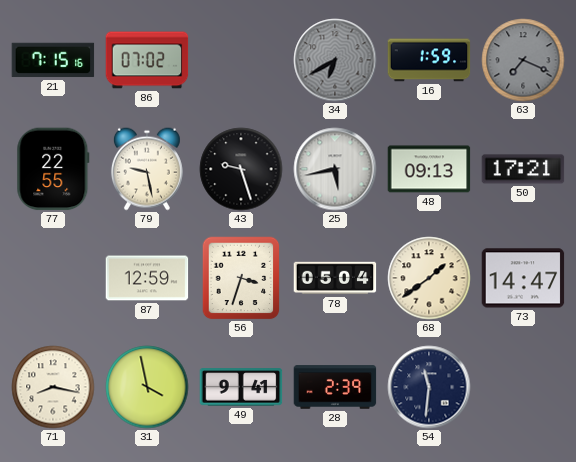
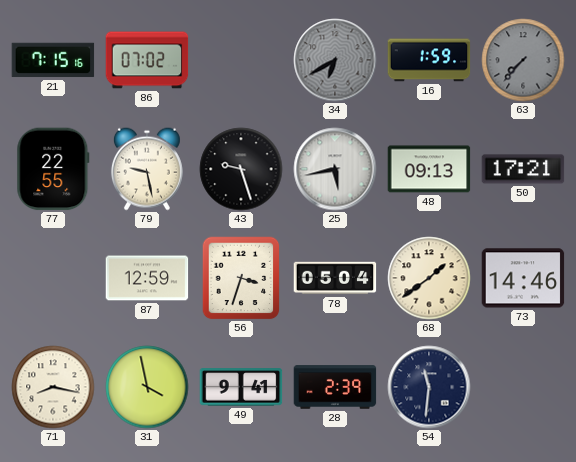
63: 7:19 -> 7:37 (523, 60)
73: 14:47 -> 14:46 (523, 278)
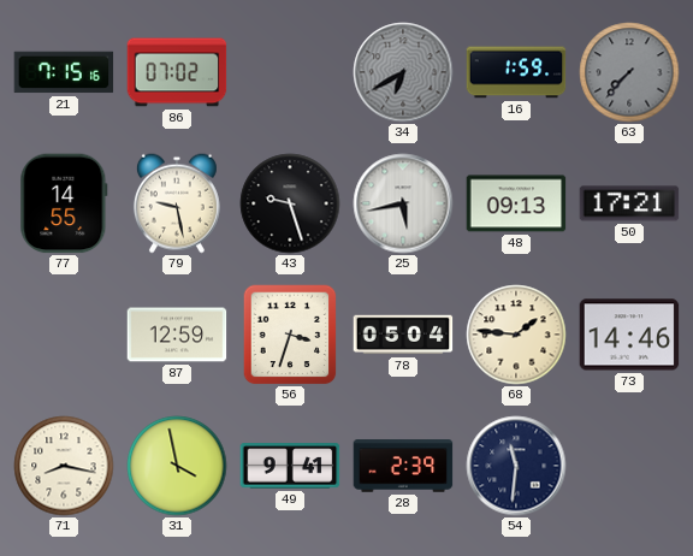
77: 22:55 -> 14:55 (64, 203)
68: 1:39 -> 1:46 (516, 335)
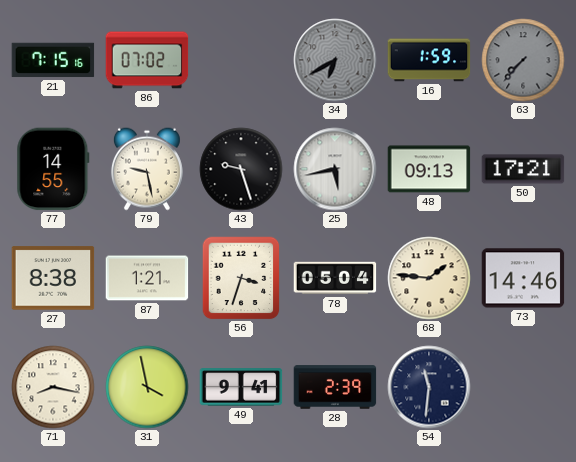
27: none -> 8:38 (53, 278)
87: 12:59 -> 1:21 (147, 278)
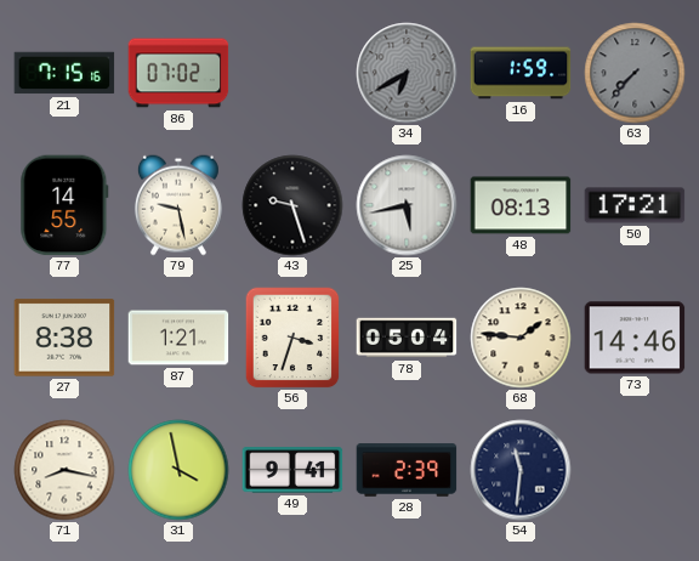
48: 09:13 -> 08:13 (521, 205)
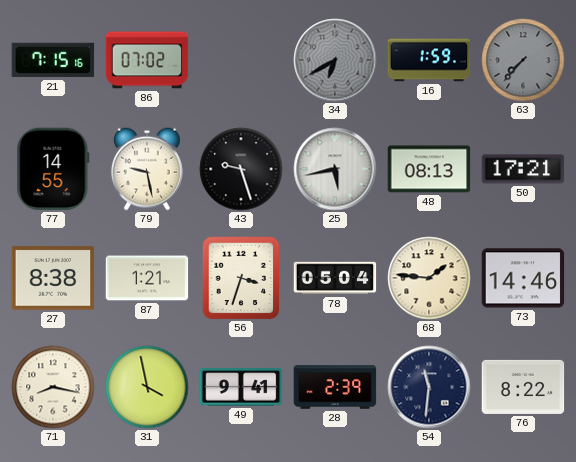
76: none -> 8:22 (523, 387)
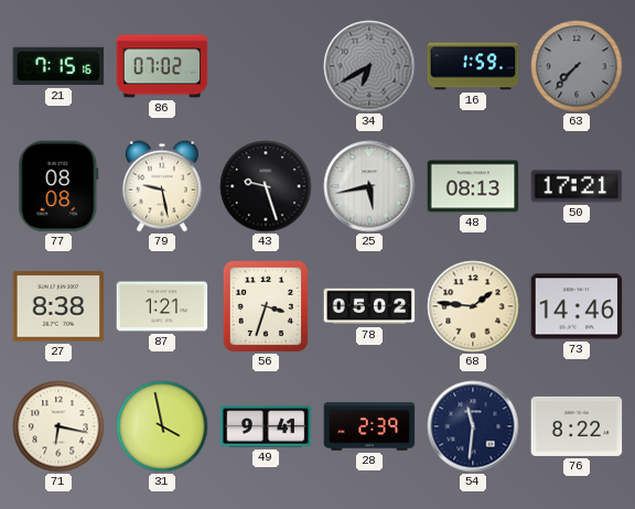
77: 14:55 -> 08:08 (58, 186)
78: 05:04 -> 05:02 (369, 306)
71: 8:17 -> 6:17 (58, 426)
